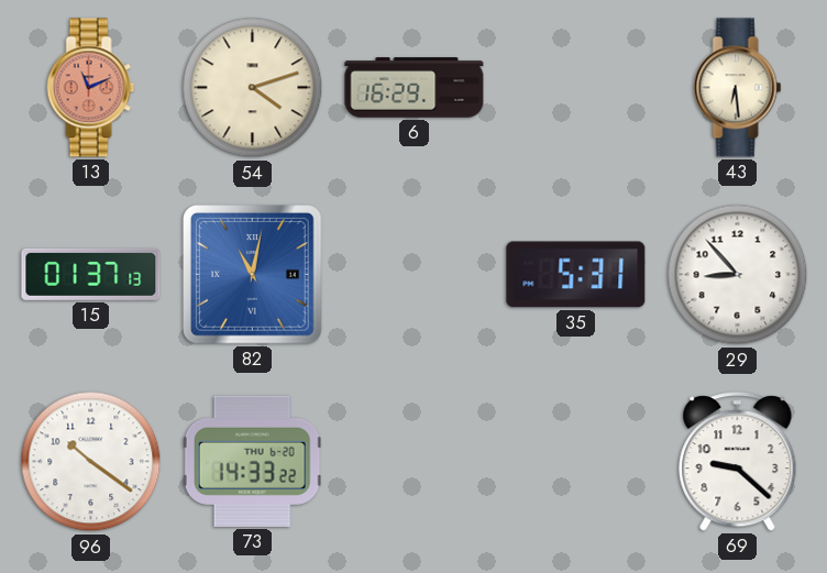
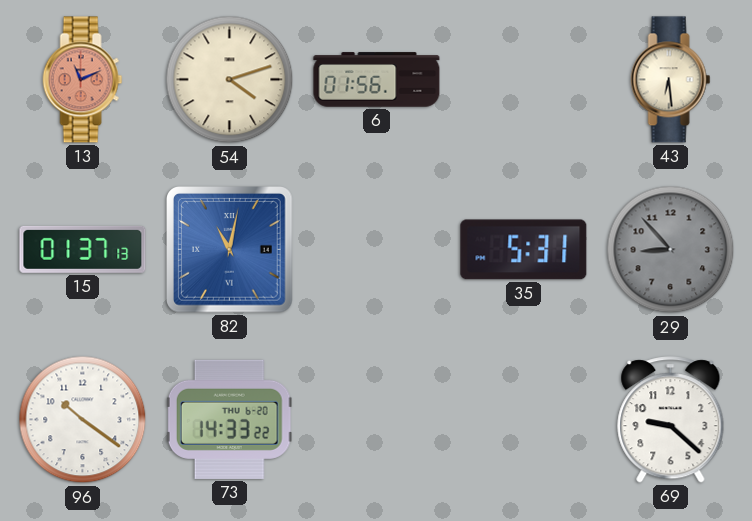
6: 16:29 -> 01:56 (377, 80)
29 dial: white -> grey (671, 250)
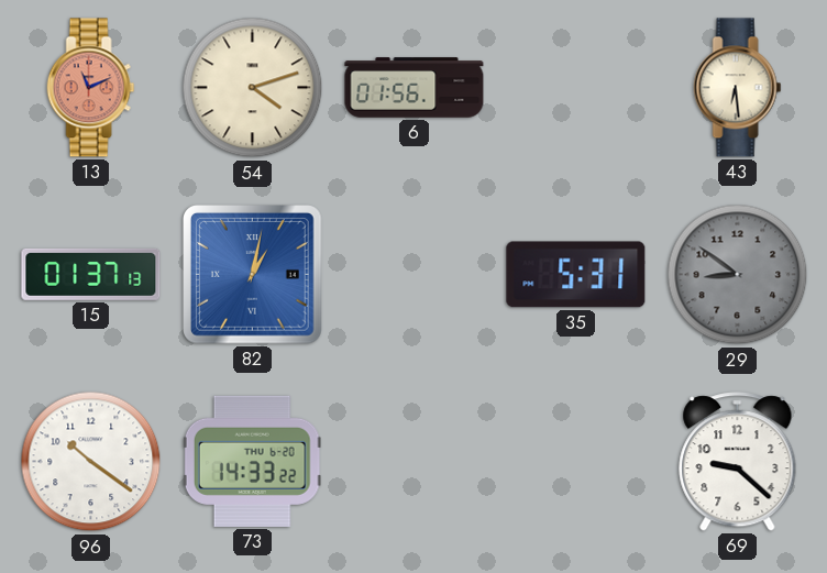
82: 11:02 -> 1:02 (253, 275)
29: 8:53 -> 8:51 (738, 275)
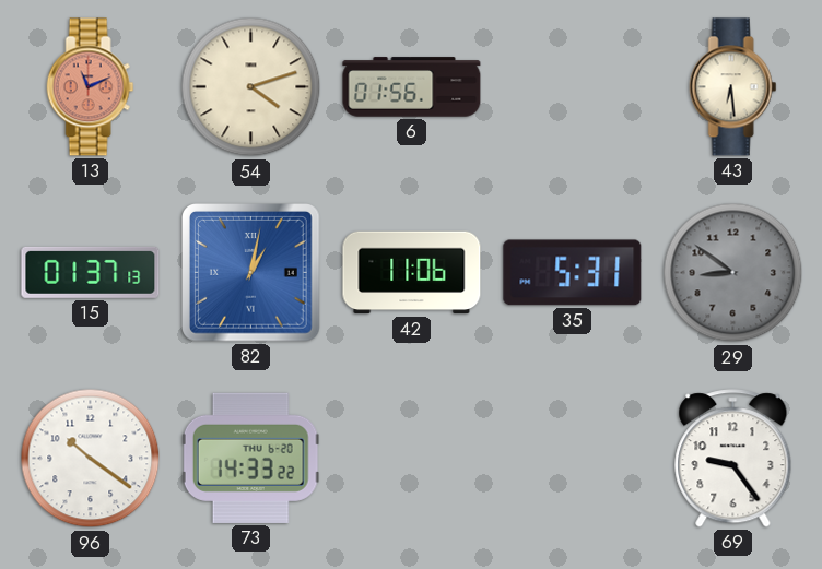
42: none -> 11:06 (412, 273)
69: 9:22 -> 9:24 (733, 459)
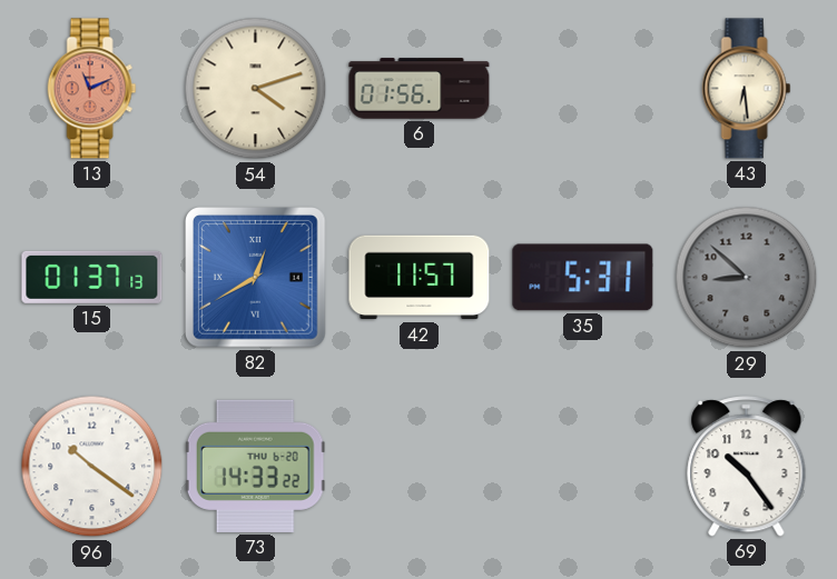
82: 1:02 -> 12:40 (256, 278)
42: 11:06 -> 11:57 (420, 278)
29: 8:51 -> 8:52 (747, 278)
69: 9:24 -> 10:24 (747, 467)
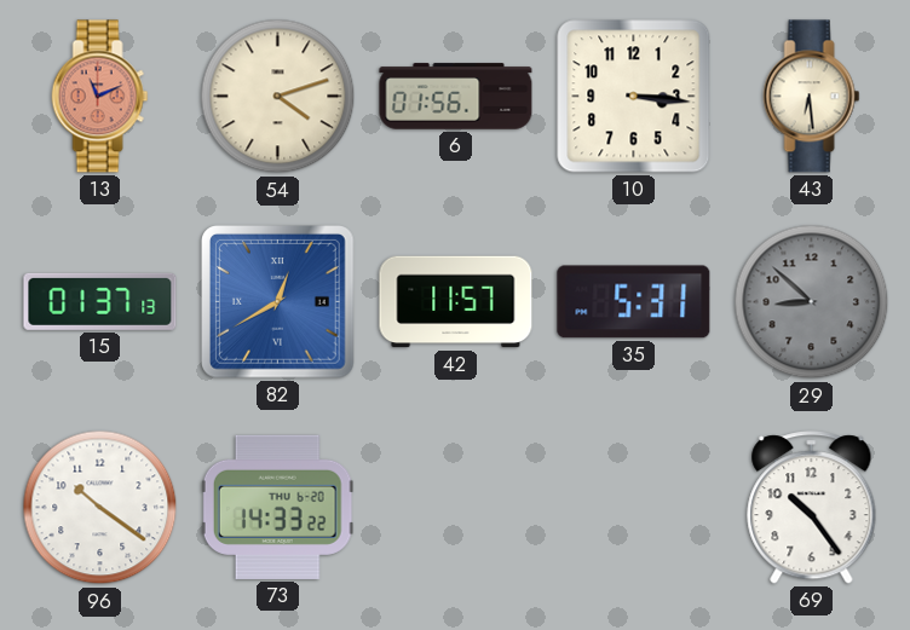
10: none -> 3:16 (634, 97)
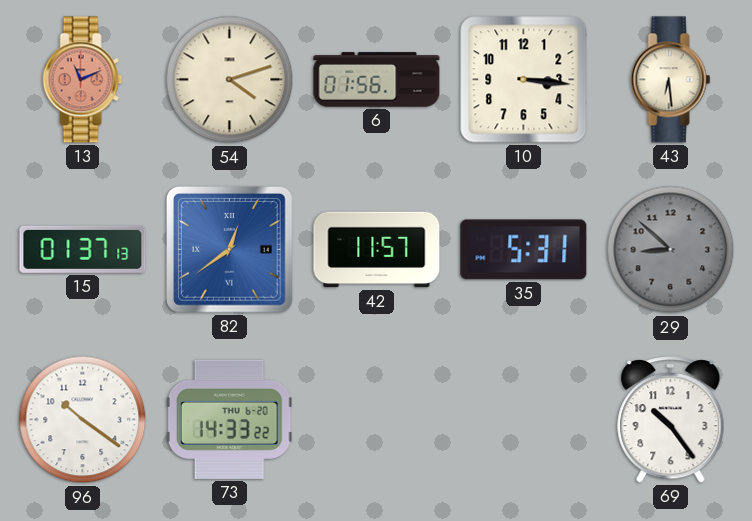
82: 12:40 -> 12:39 (230, 250)
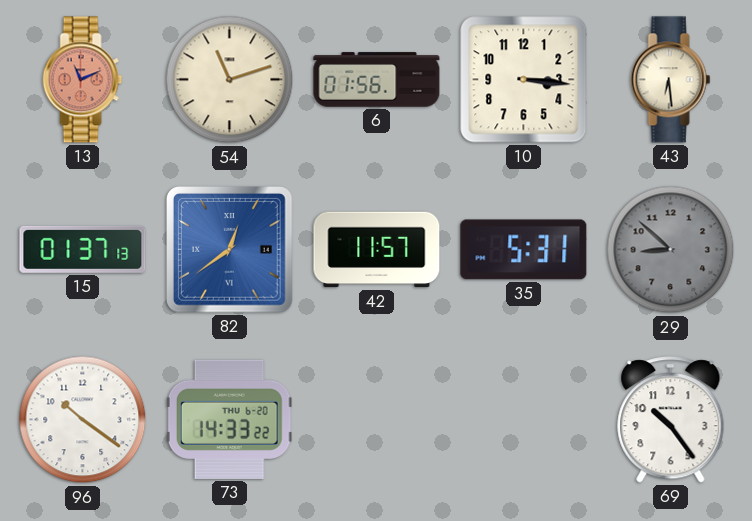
54: 4:12 -> 11:12 (230, 80)
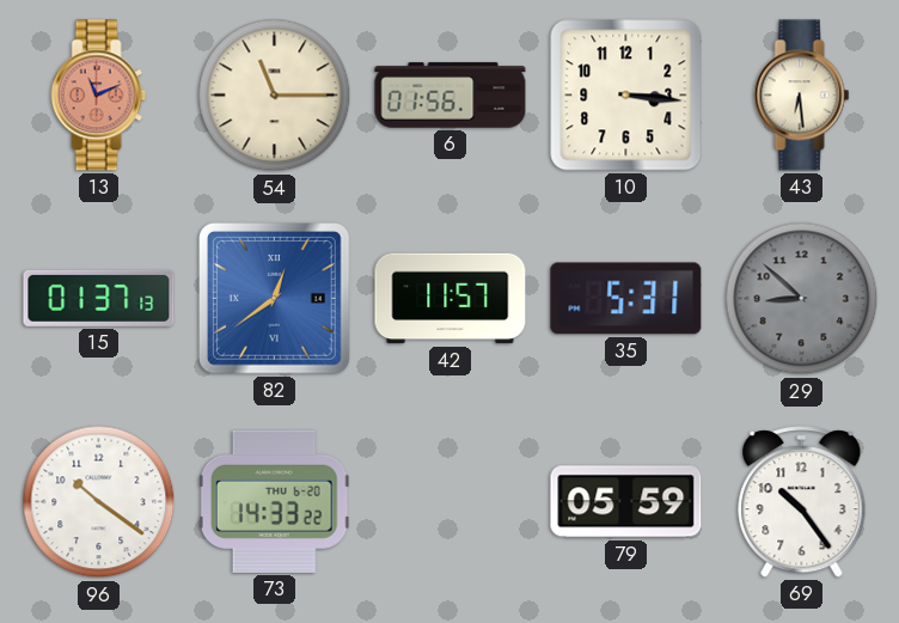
54: 11:12 -> 11:15 (275, 96)
79: none -> 05:59 (626, 502)
